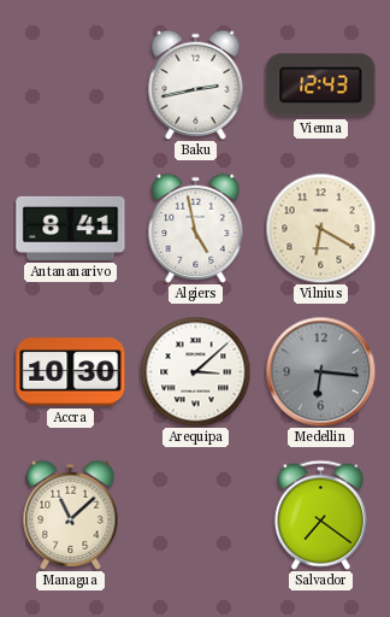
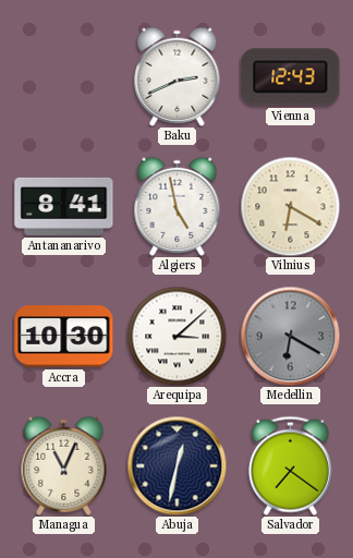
Baku: 2:43 -> 2:41 (178, 76)
Medellin: 6:16 -> 6:20 (290, 336)
Managua: 11:08 -> 11:04 (64, 465)
Abuja: none -> 12:32 (176, 465)
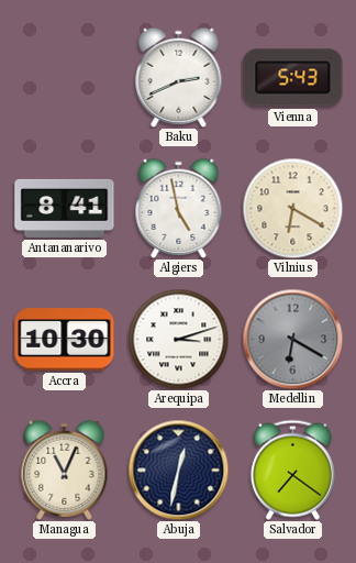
Vienna: 12:43 -> 5:43 (293, 78)
Arequipa: 3:08 -> 3:12 (178, 339)
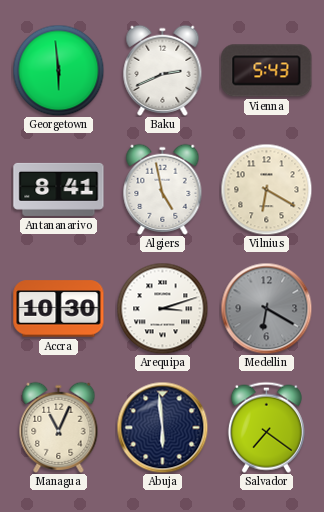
Georgetown: none -> 5:59 (58, 70)
Abuja: 12:32 -> 5:59 (162, 427)
